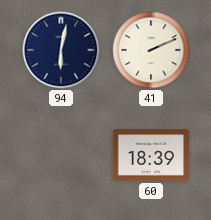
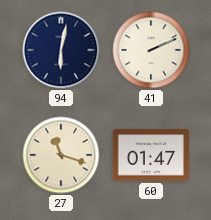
27: none -> 11:18 (61, 155)
60: 18:39 -> 01:47 (151, 155)
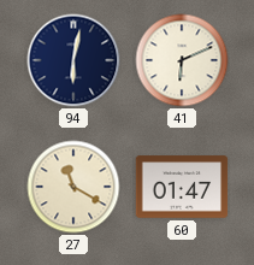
41: 2:11 -> 6:11 (182, 60)
27: 11:18 -> 11:20 (73, 187)
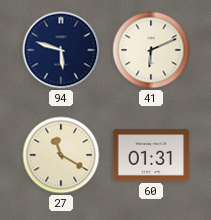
94: 6:02 -> 5:48 (61, 50)
60: 01:47 -> 01:31 (151, 155)
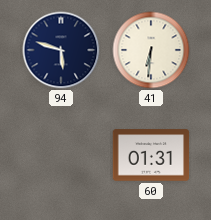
41: 6:11 -> 6:31 (151, 50)
27: 11:20 -> none (61, 155)
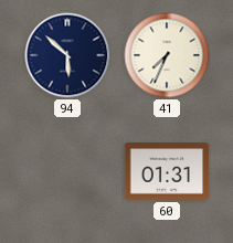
94: 5:48 -> 5:52 (67, 55)
41: 6:31 -> 7:34 (167, 55)
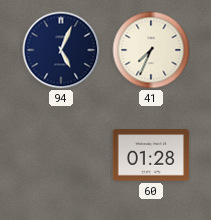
94: 5:52 -> 5:04 (61, 50)
60: 01:31 -> 01:28 (151, 155)
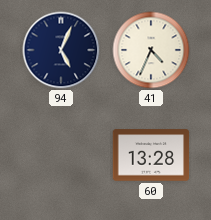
41: 7:34 -> 4:34 (151, 50)
60: 01:28 -> 13:28 (151, 155)
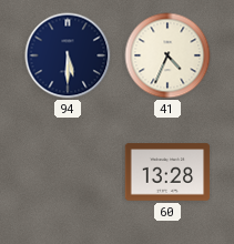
94: 5:04 -> 5:30 (68, 55)
